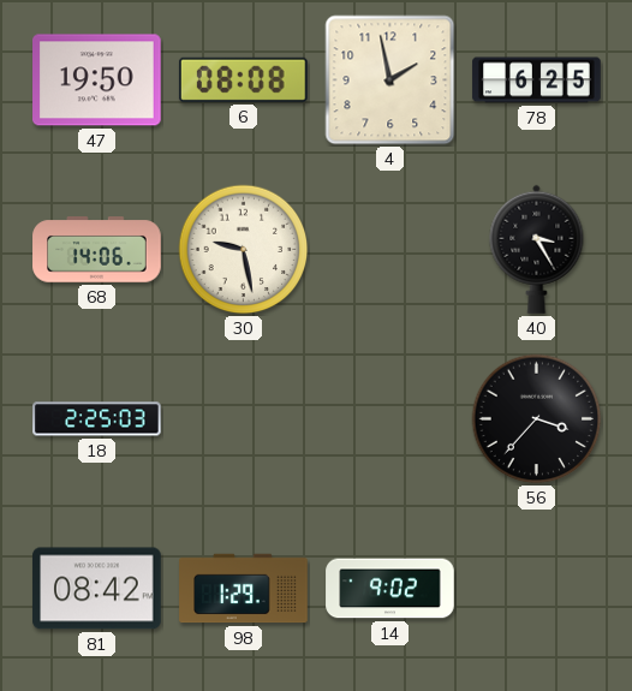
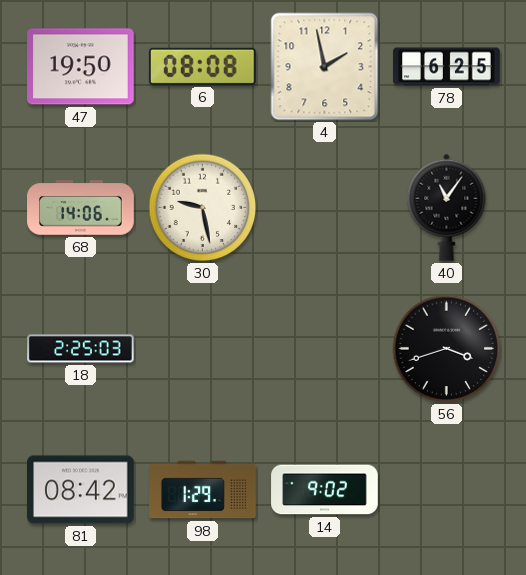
40: 3:25 -> 11:06 (447, 207)
56: 3:37 -> 3:42 (447, 349)
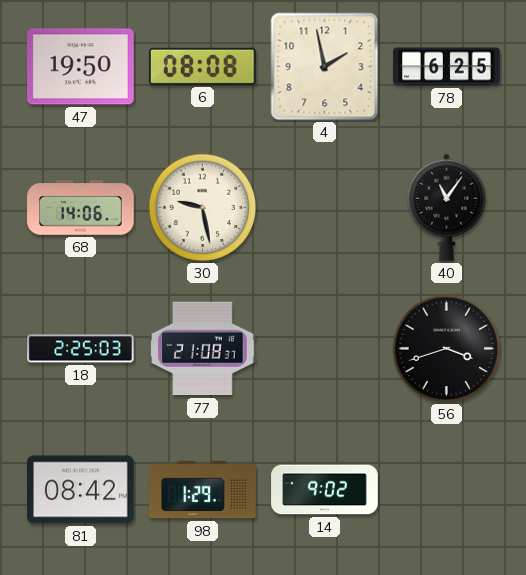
77: none -> 21:08 (203, 349)
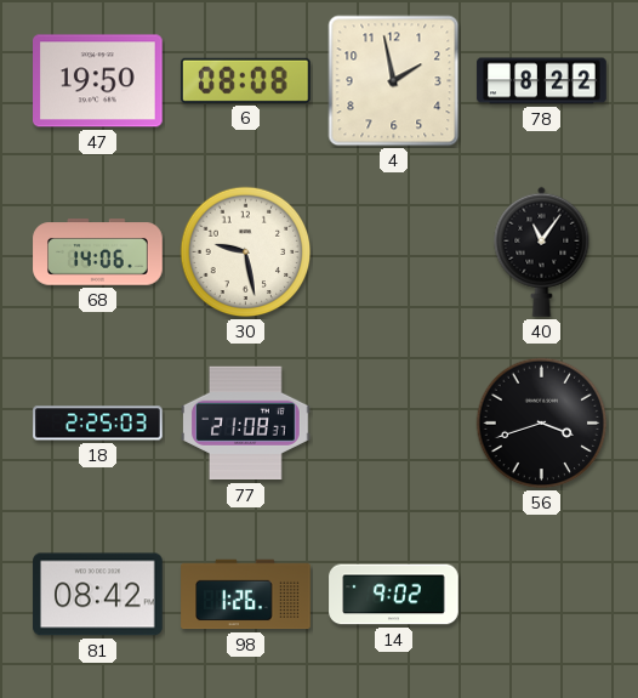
78: 6:25 -> 8:22 (542, 81)
98: 1:29 -> 1:26 (246, 595)
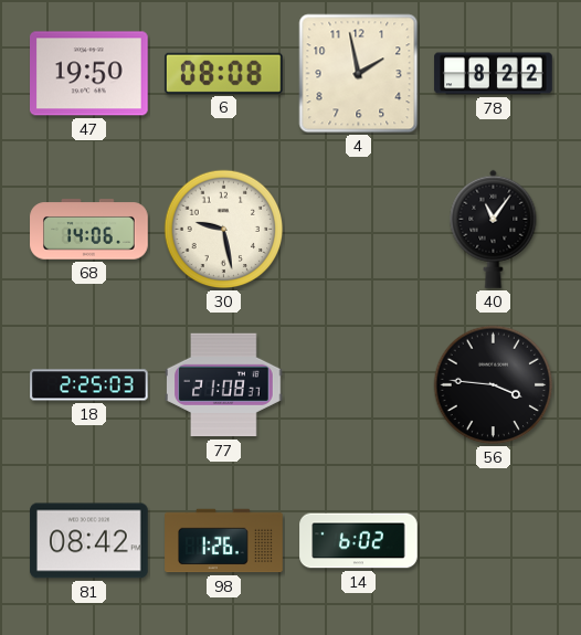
56: 3:42 -> 3:46 (494, 385)
14: 9:02 -> 6:02 (359, 541)
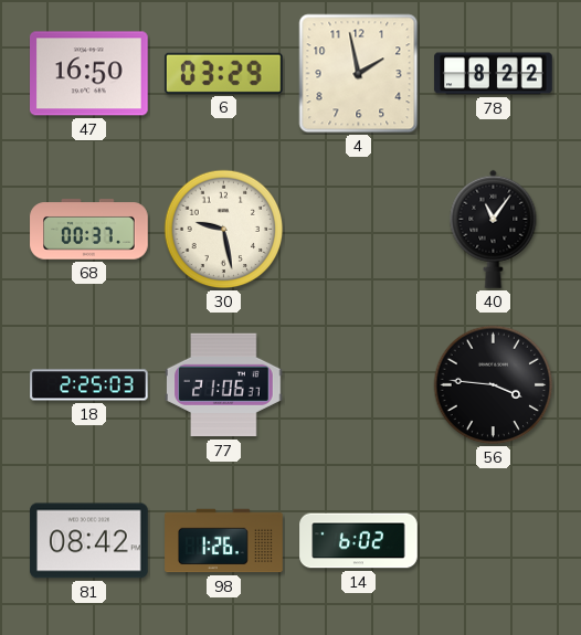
47: 19:50 -> 16:50 (89, 74)
6: 08:08 -> 03:29 (223, 73)
68: 14:06 -> 00:37 (89, 230)
77: 21:08 -> 21:06 (224, 385)
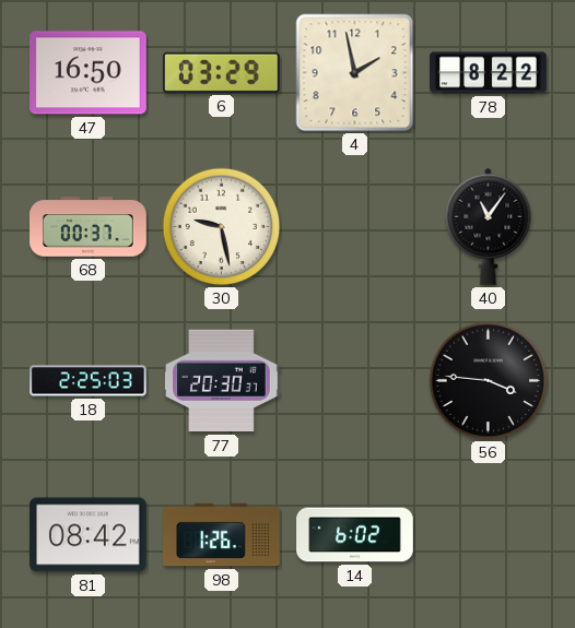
77: 21:06 -> 20:30 (222, 381)
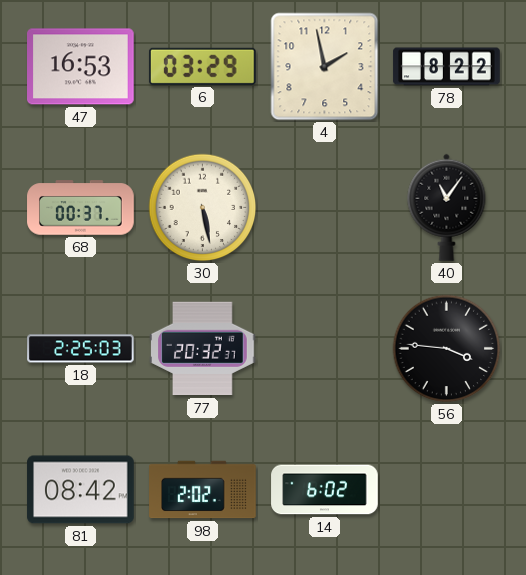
47: 16:50 -> 16:53 (81, 67)
30: 9:28 -> 5:28 (203, 208)
77: 20:30 -> 20:32 (203, 349)
98: 1:26 -> 2:02 (203, 490)
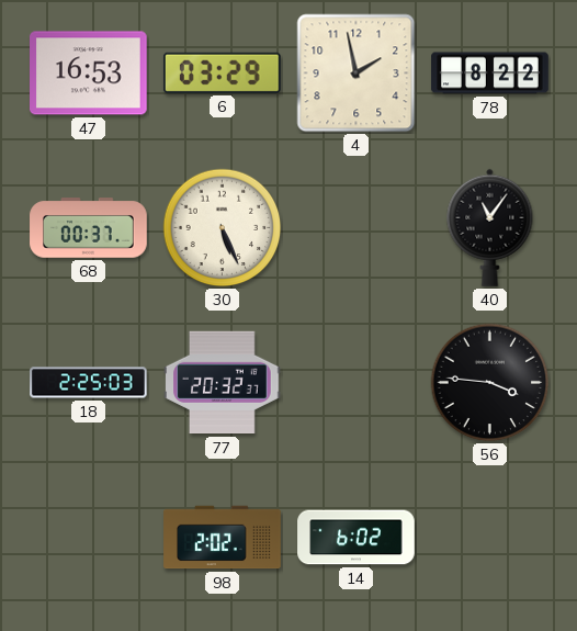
30: 5:28 -> 5:26 (223, 228)
81: 08:42 -> none (81, 490)
